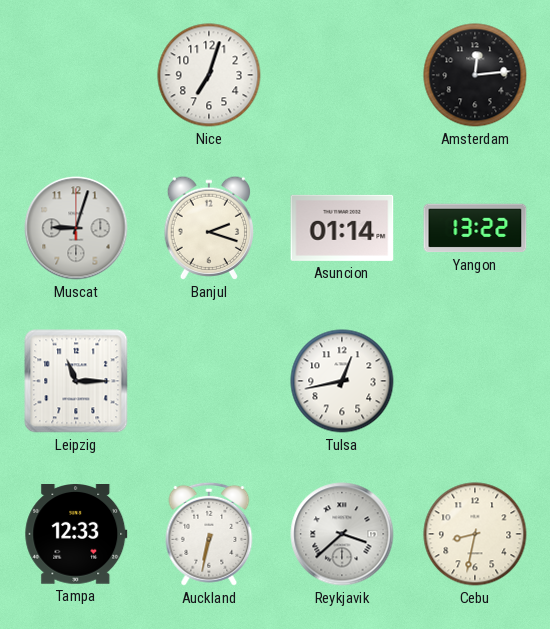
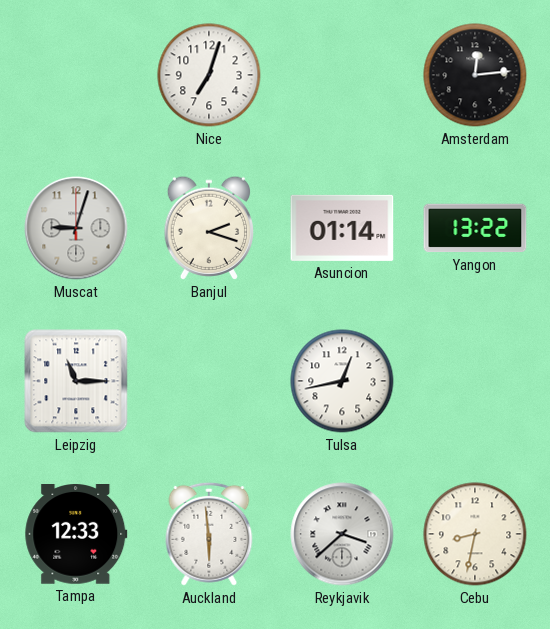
Auckland: 6:32 -> 5:59 (209, 534)
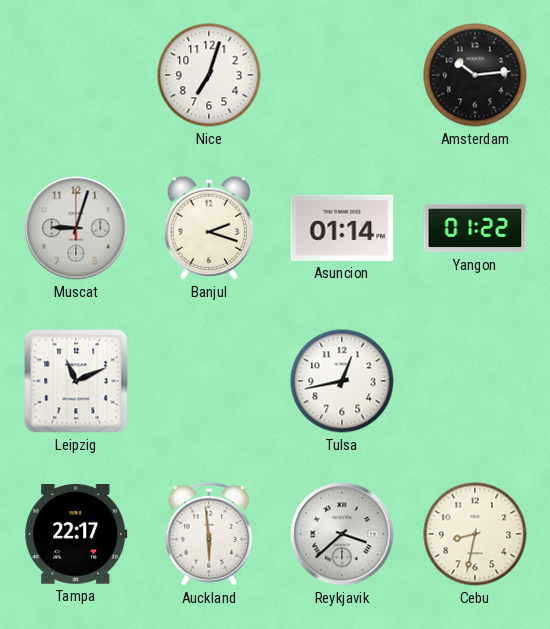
Amsterdam: 12:14 -> 10:14 (475, 75)
Yangon: 13:22 -> 01:22 (475, 228)
Leipzig: 11:15 -> 11:11 (76, 381)
Tampa: 12:33 -> 22:17 (76, 535)
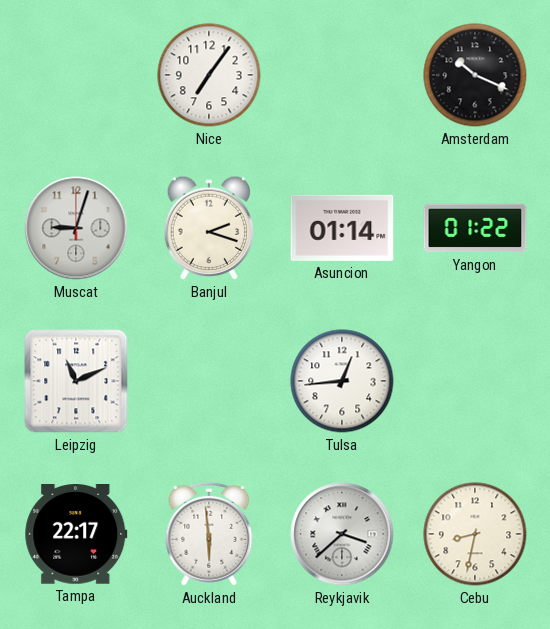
Nice: 7:03 -> 7:06 (209, 75)
Amsterdam: 10:14 -> 10:19 (475, 75)
Tulsa: 12:43 -> 12:44 (342, 381)
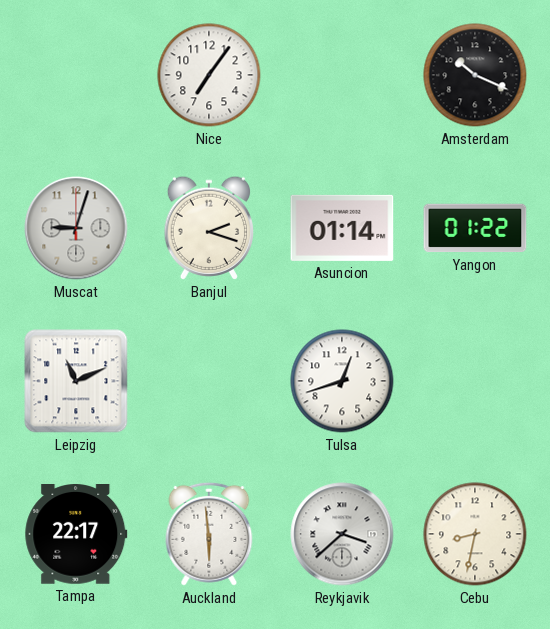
Tulsa: 12:44 -> 12:42 (342, 381)
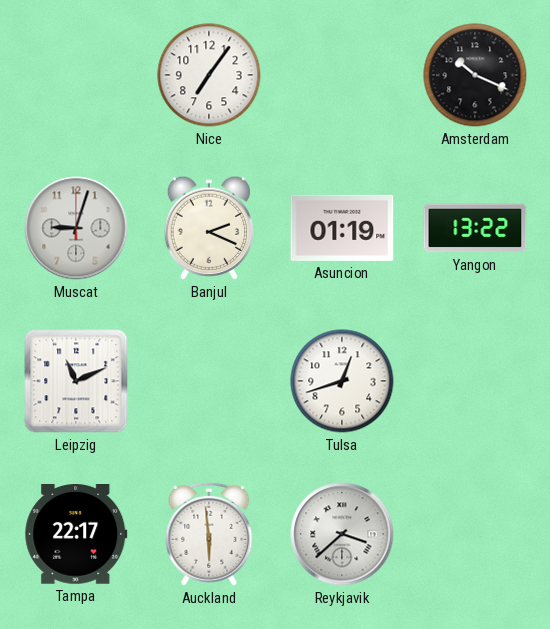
Banjul: 2:18 -> 2:19 (208, 228)
Asuncion: 01:14 -> 01:19 (342, 228)
Yangon: 01:22 -> 13:22 (475, 228)
Cebu: 8:32 -> none (475, 534)
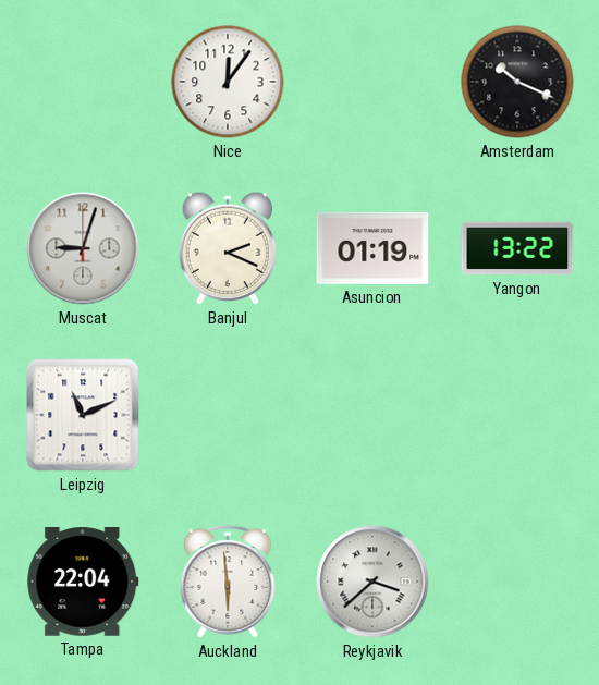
Nice: 7:06 -> 12:06 (228, 82)
Tulsa: 12:42 -> none (342, 381)
Tampa: 22:17 -> 22:04 (83, 583)
